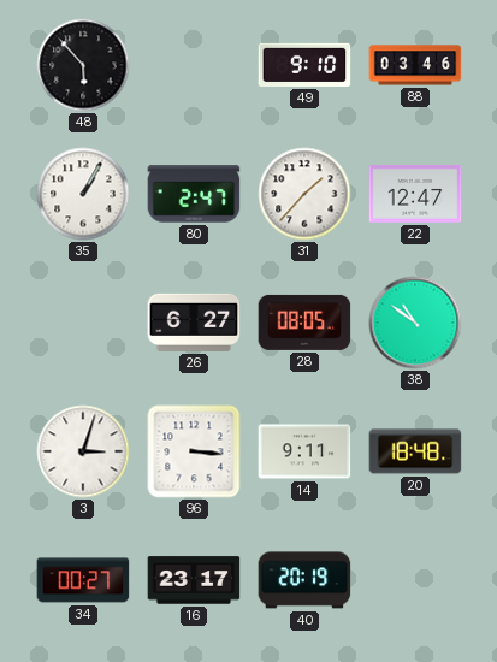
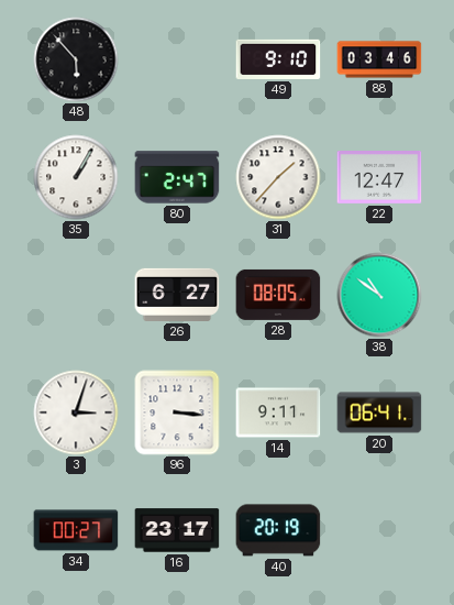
20: 18:48 -> 06:41 (379, 413)
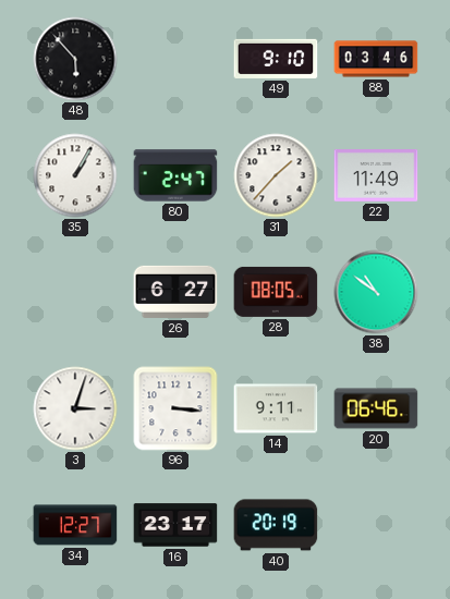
22: 12:47 -> 11:49 (376, 176)
20: 06:41 -> 06:46 (376, 408)
34: 00:27 -> 12:27 (75, 525)
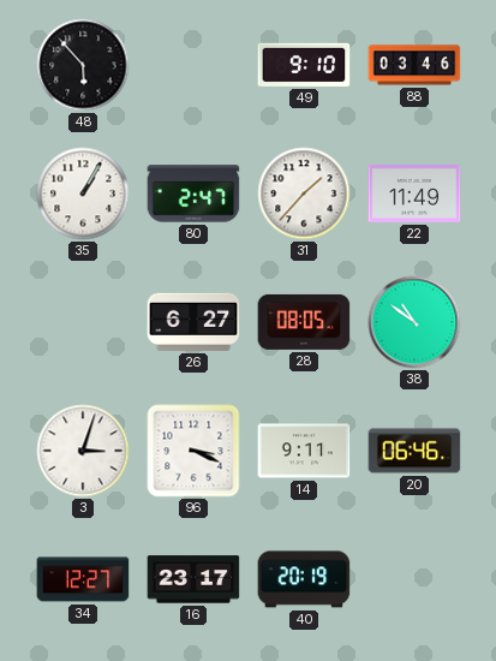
96: 3:16 -> 3:19 (193, 451)
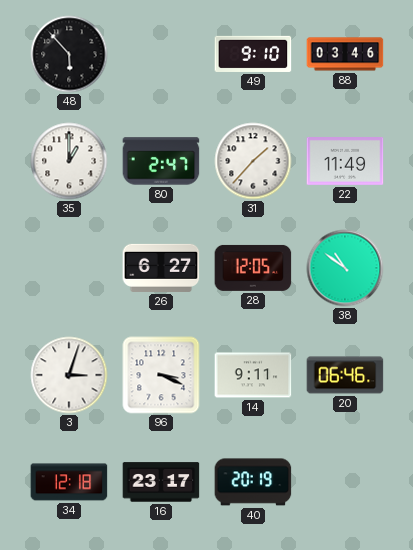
35: 1:05 -> 1:00 (69, 161)
28: 08:05 -> 12:05 (253, 268)
34: 12:27 -> 12:18 (69, 482)
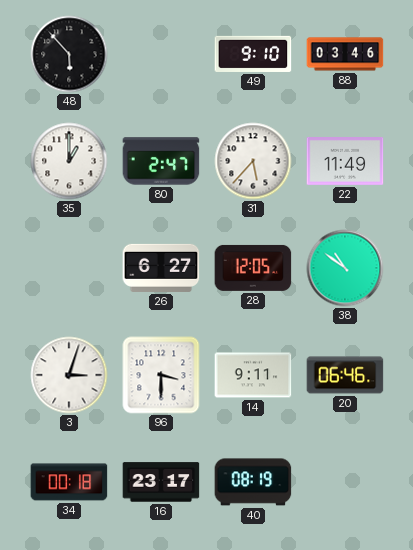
31: 1:37 -> 5:37 (253, 161)
96: 3:19 -> 3:30 (161, 375)
34: 12:18 -> 00:18 (69, 482)
40: 20:19 -> 08:19 (253, 482)
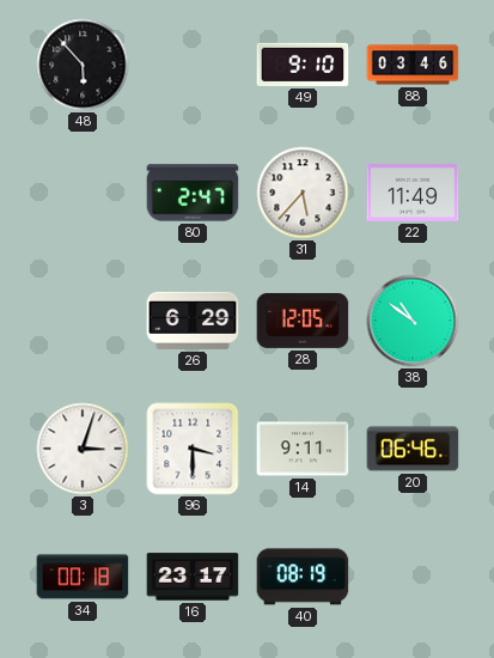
35: 1:00 -> none (69, 161)
26: 6:27 -> 6:29 (193, 321)
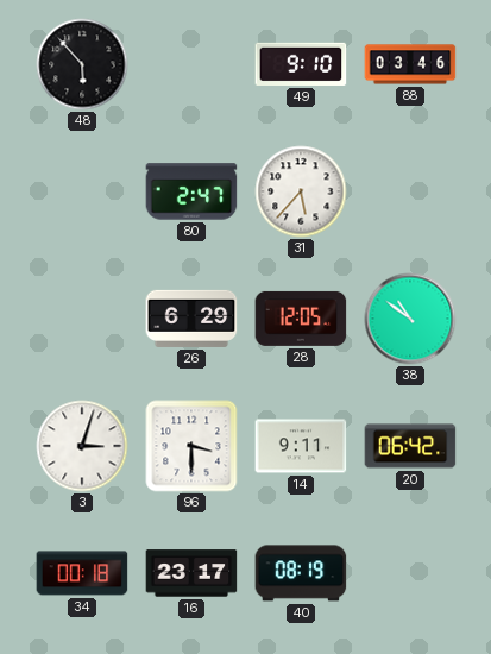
22: 11:49 -> none (413, 194)
20: 06:46 -> 06:42 (410, 446)
